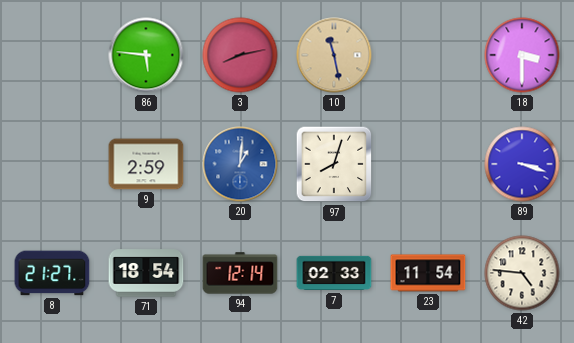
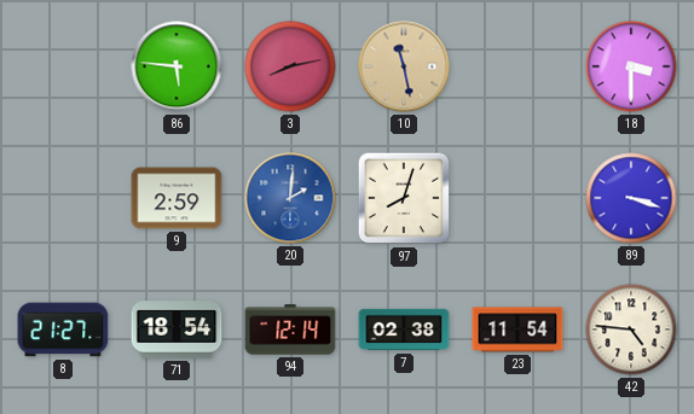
20: 1:01 -> 2:01 (290, 198)
7: 02:33 -> 02:38 (404, 330)
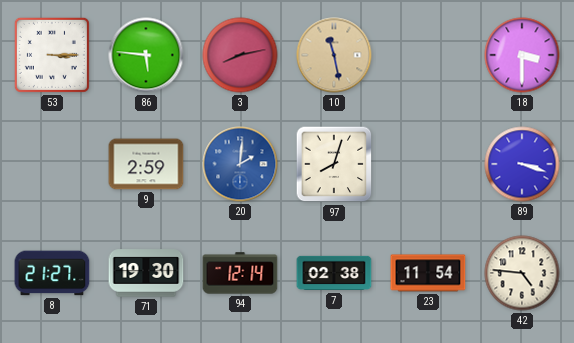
53: none -> 3:15 (52, 55)
71: 18:54 -> 19:30 (146, 273)
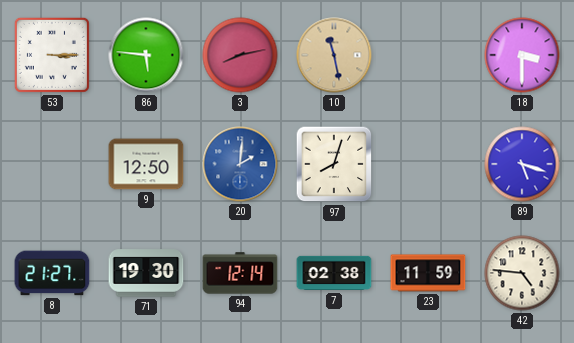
9: 2:59 -> 12:50 (146, 164)
89: 3:18 -> 5:18 (522, 164)
23: 11:54 -> 11:59 (428, 273)
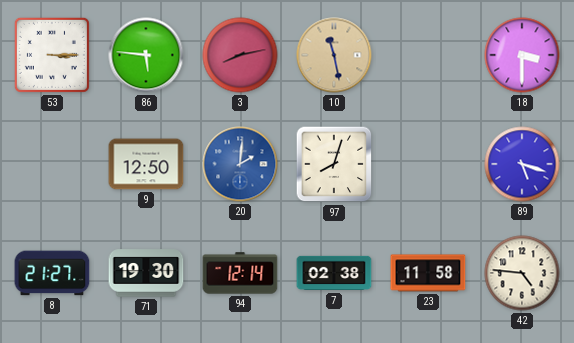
23: 11:59 -> 11:58 (428, 273)
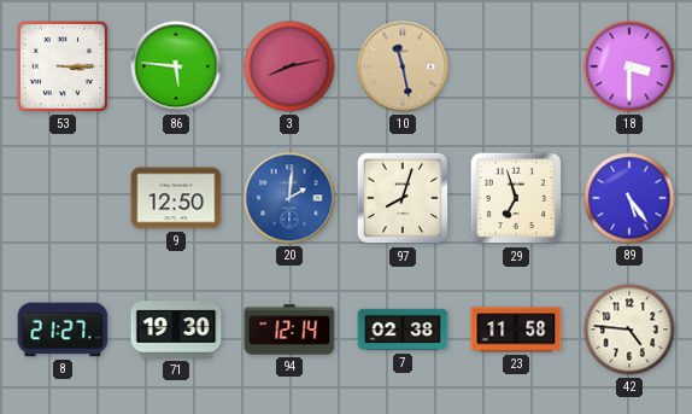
29: none -> 6:57 (516, 198)
89: 5:18 -> 5:24 (629, 198)
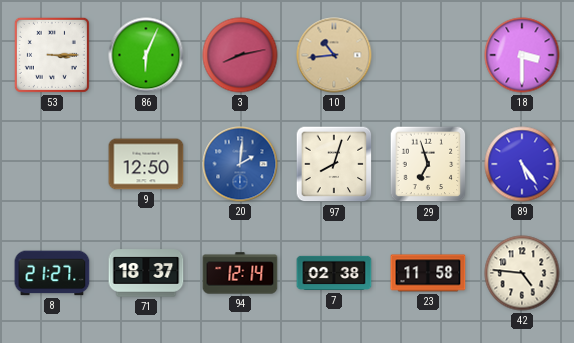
86: 5:46 -> 6:04 (146, 55)
10: 11:28 -> 10:44 (334, 55)
71: 19:30 -> 18:37 (146, 273)
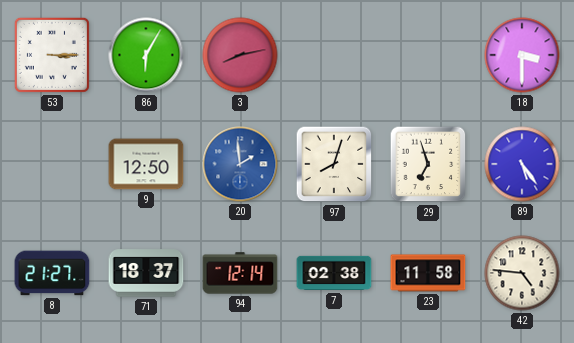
86: 6:04 -> 6:05 (146, 55)
10: 10:44 -> none (334, 55)
20: 2:01 -> 1:59 (240, 164)
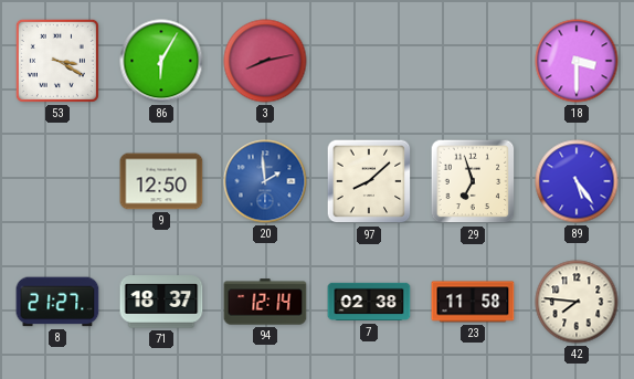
53: 3:15 -> 3:20 (57, 61)
97: 8:03 -> 8:08 (369, 181)
42: 4:46 -> 7:46 (577, 302)
